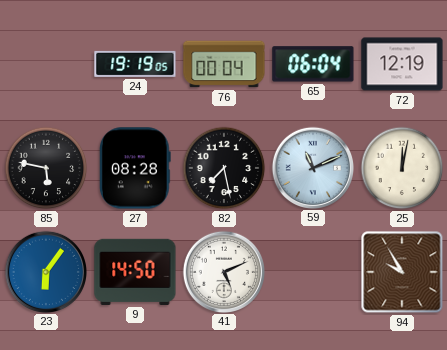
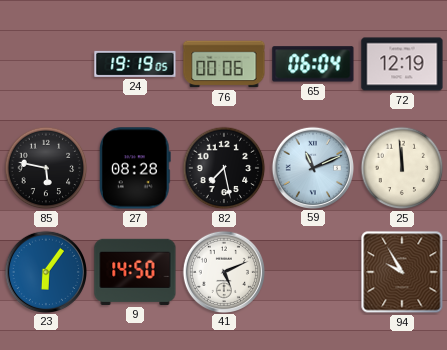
76: 00:04 -> 00:06 (224, 64)
25: 12:02 -> 11:59 (402, 168)
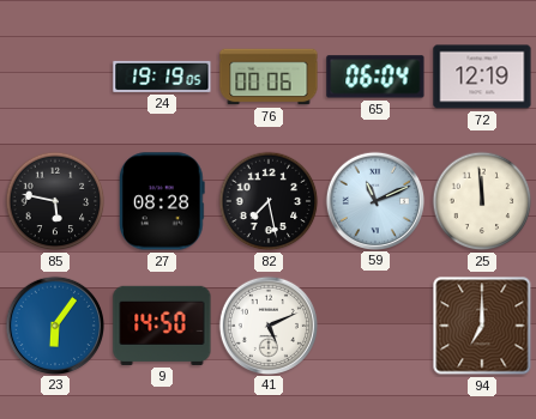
94: 9:55 -> 7:00 (482, 326)
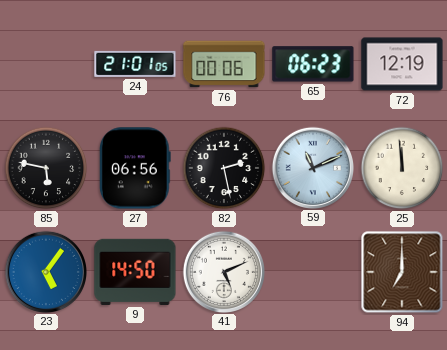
24: 19:19 -> 21:01 (135, 64)
65: 06:04 -> 06:23 (313, 64)
27: 08:28 -> 06:56 (136, 168)
82: 7:28 -> 2:28 (224, 168)
23: 6:06 -> 5:06 (45, 271)
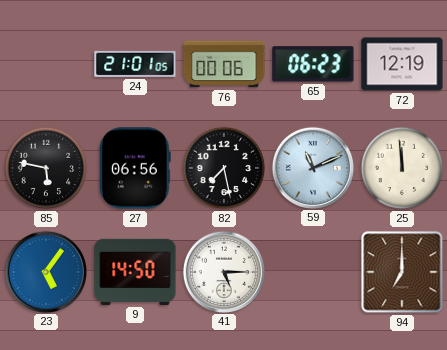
82: 2:28 -> 7:28 (224, 168)
41: 5:11 -> 5:15 (223, 271)
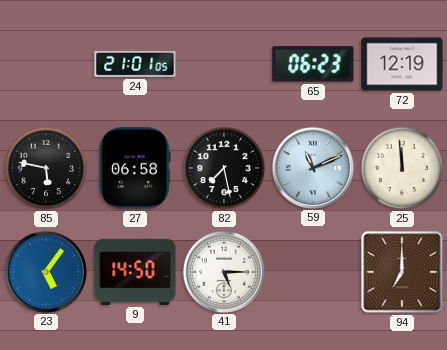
76: 00:06 -> none (224, 64)
27: 06:56 -> 06:58 (136, 168)
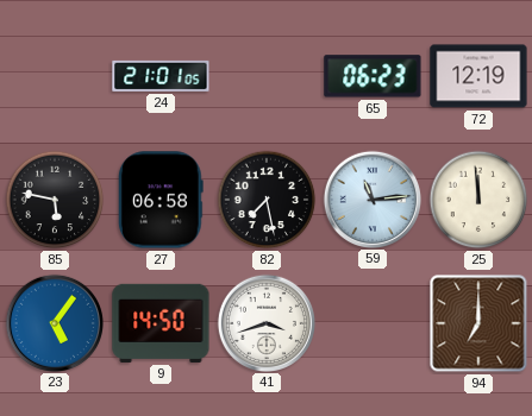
59: 11:11 -> 11:14 (371, 198)
41: 5:15 -> 3:42 (265, 322)
